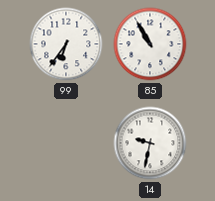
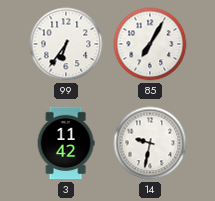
85: 10:55 -> 7:05 (150, 44)
3: none -> 11:42 (66, 143)
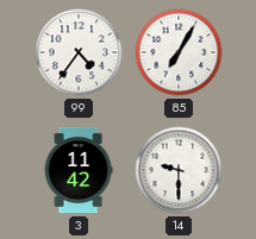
99: 6:36 -> 4:36 (79, 52)
14: 9:32 -> 9:30 (179, 170)
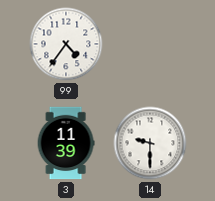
85: 7:05 -> none (179, 52)
3: 11:42 -> 11:39 (66, 143)
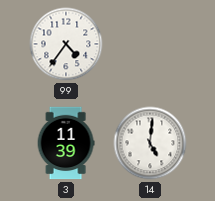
14: 9:30 -> 5:01 (150, 143)
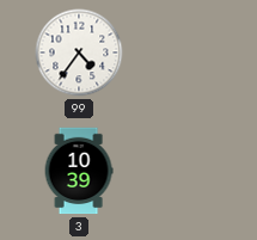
3: 11:39 -> 10:39 (79, 171)
14: 5:01 -> none (150, 143)
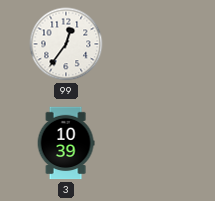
99: 4:36 -> 12:36 (66, 44)
